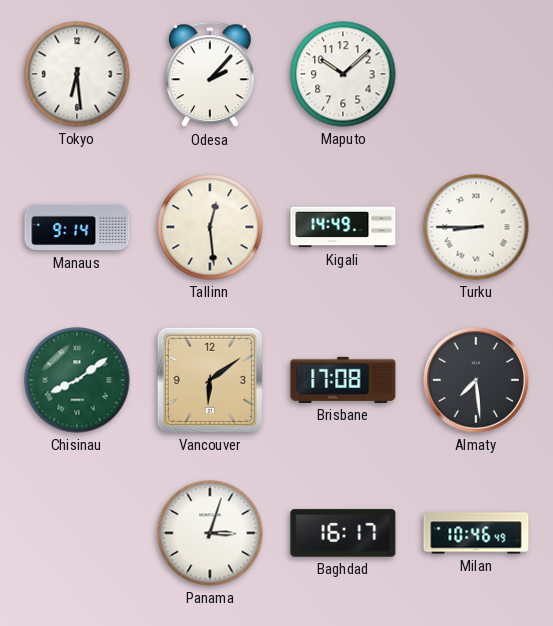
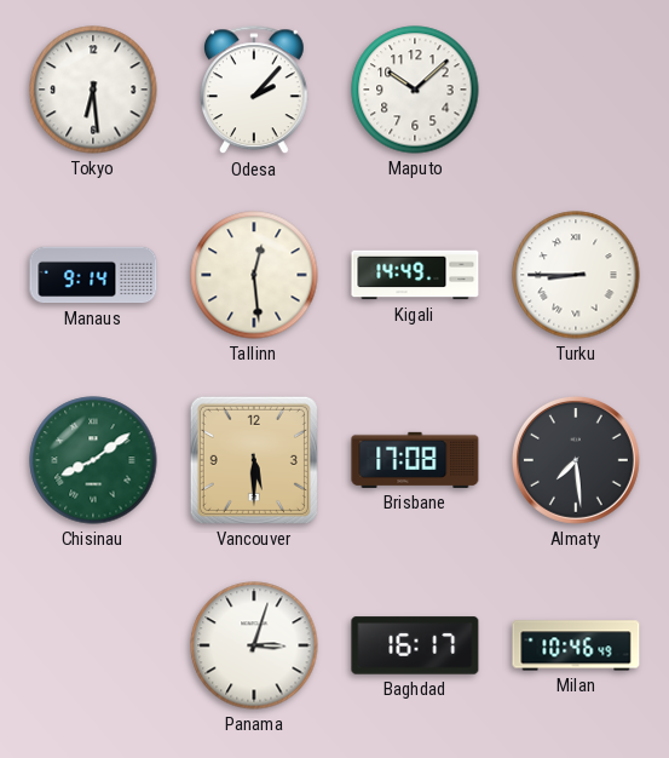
Vancouver: 6:09 -> 5:30 (254, 460)
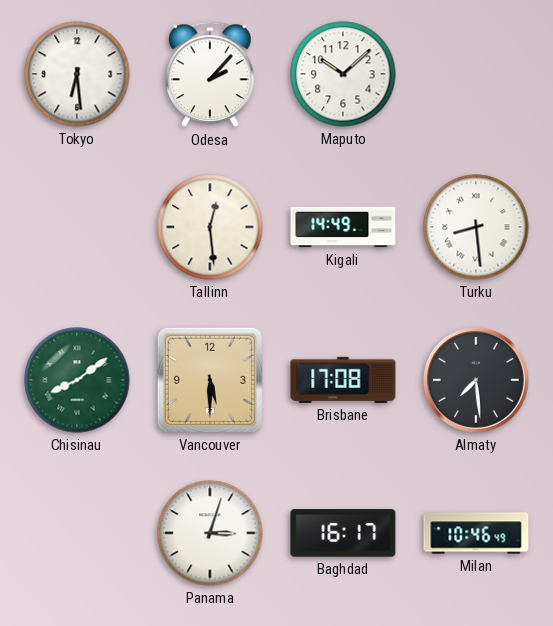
Manaus: 9:14 -> none (93, 275)
Turku: 8:45 -> 8:29 (476, 227)
